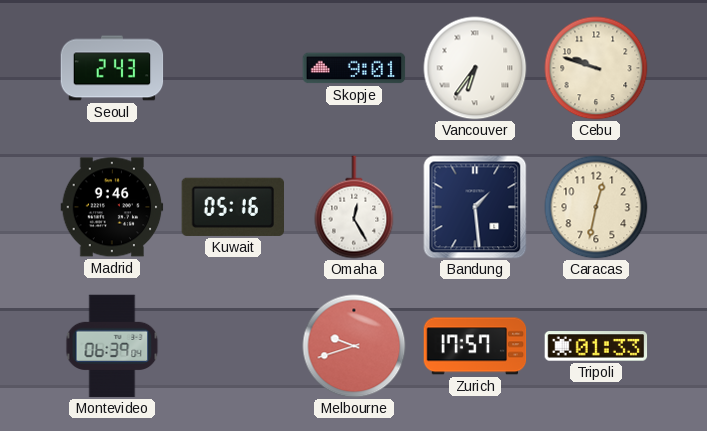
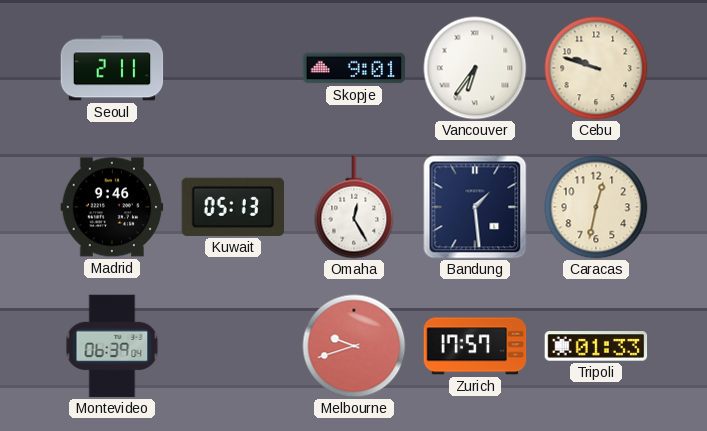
Seoul: 2:43 -> 2:11 (112, 68)
Kuwait: 05:16 -> 05:13 (232, 207)
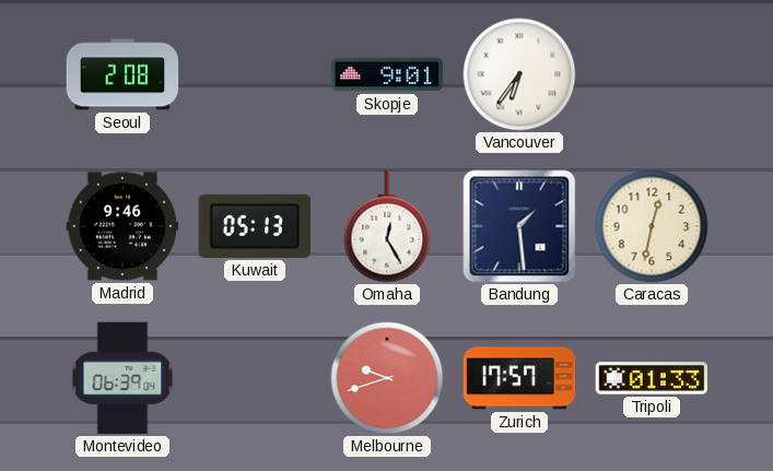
Seoul: 2:11 -> 2:08 (122, 74)
Cebu: 9:48 -> none (596, 68)
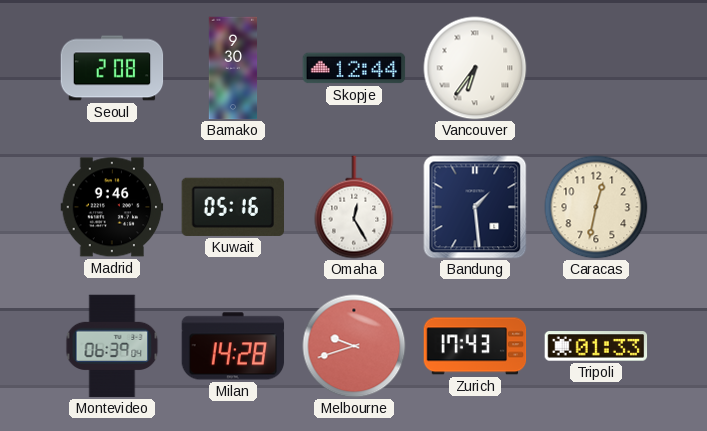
Bamako: none -> 9:30 (233, 68)
Skopje: 9:01 -> 12:44 (354, 68)
Kuwait: 05:13 -> 05:16 (232, 207)
Milan: none -> 14:28 (233, 346)
Zurich: 17:57 -> 17:43 (475, 346)
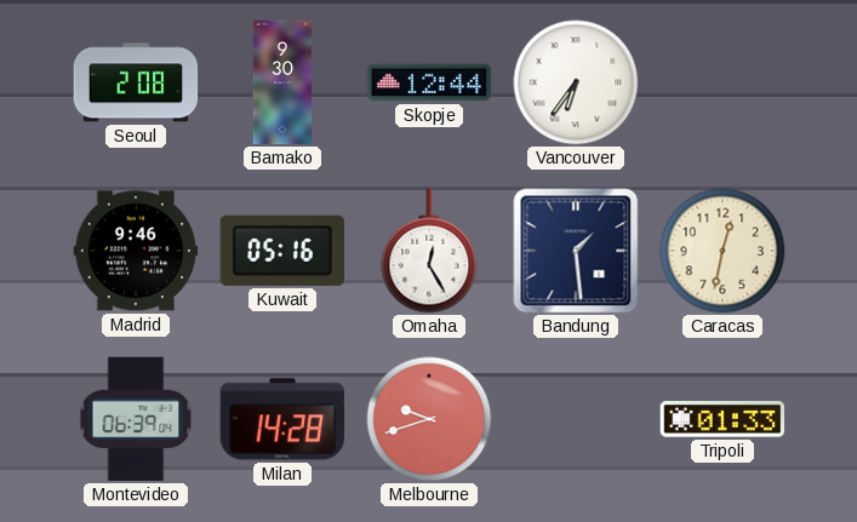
Zurich: 17:43 -> none (475, 346)
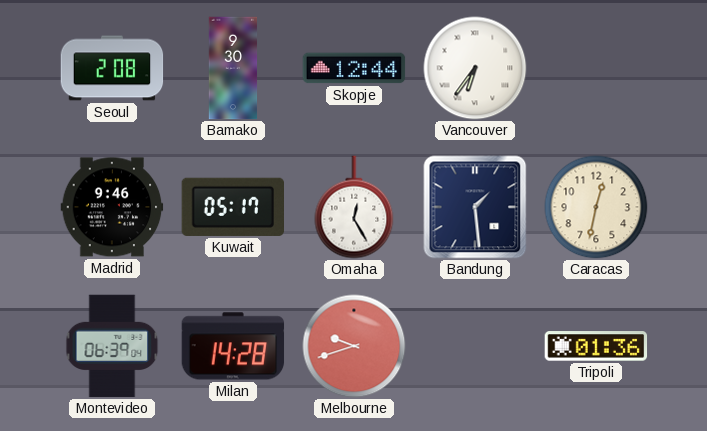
Kuwait: 05:16 -> 05:17 (232, 207)
Tripoli: 01:33 -> 01:36 (596, 346)
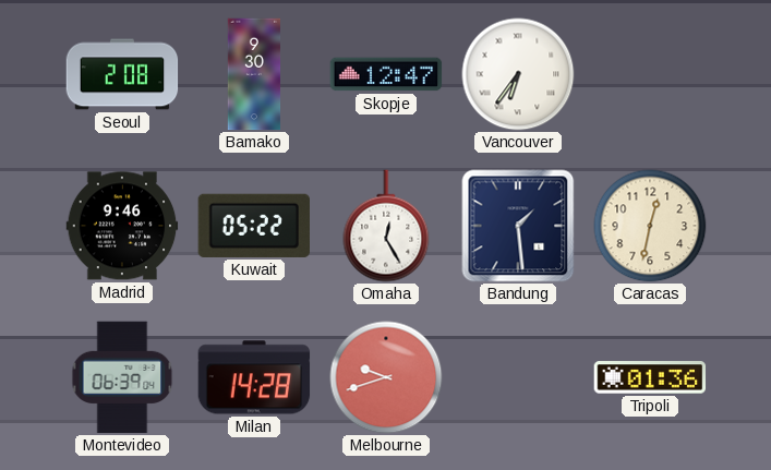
Skopje: 12:44 -> 12:47 (386, 74)
Kuwait: 05:17 -> 05:22 (253, 226)
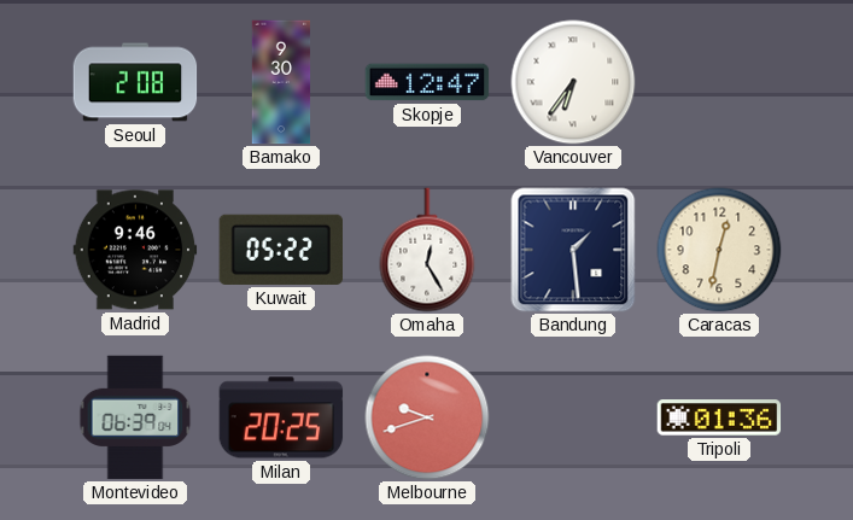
Milan: 14:28 -> 20:25 (281, 417)
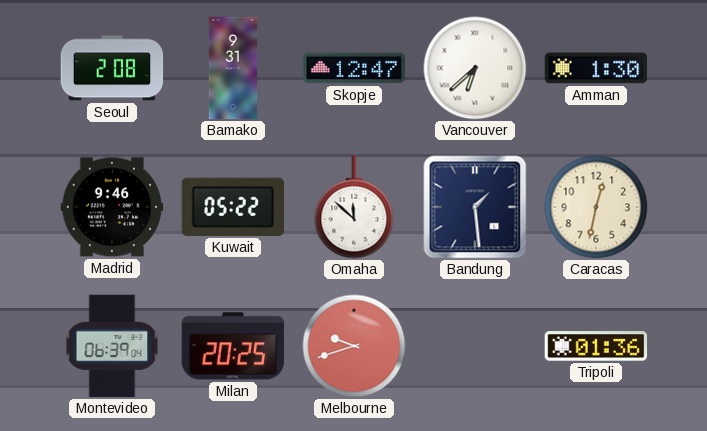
Bamako: 9:30 -> 9:31 (233, 68)
Vancouver: 6:36 -> 6:38 (475, 68)
Amman: none -> 1:30 (596, 68)
Omaha: 12:25 -> 11:52 (354, 207)
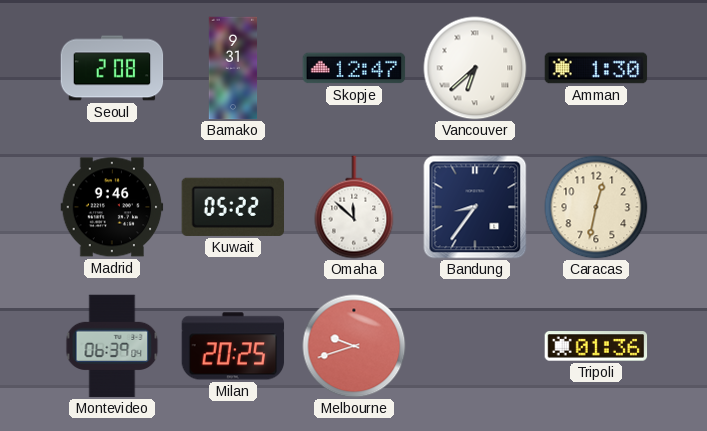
Bandung: 1:29 -> 8:36 (475, 207)
